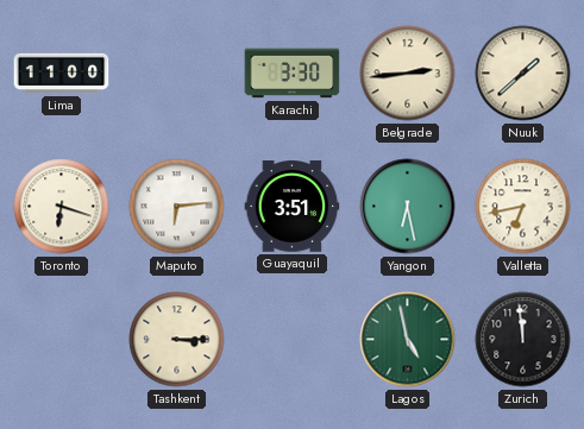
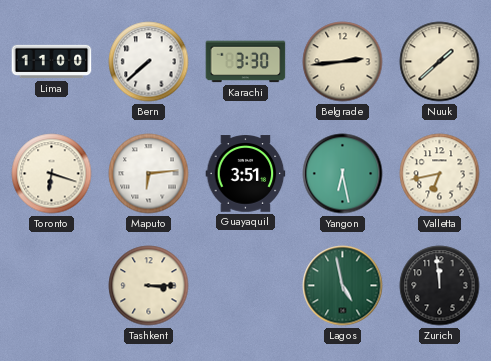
Bern: none -> 7:38 (149, 62)
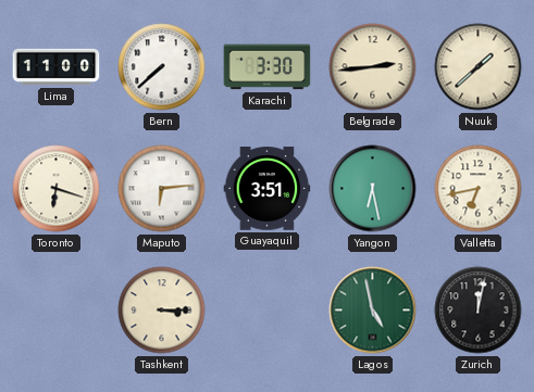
Zurich: 11:59 -> 12:02 (479, 311)
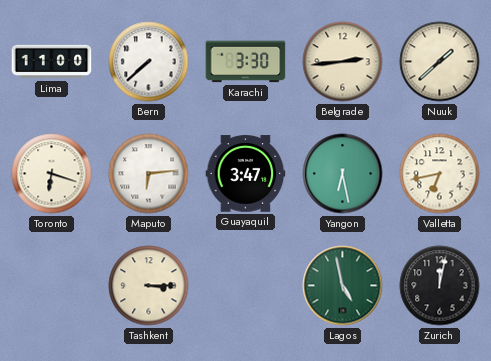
Guayaquil: 3:51 -> 3:47 (246, 174)
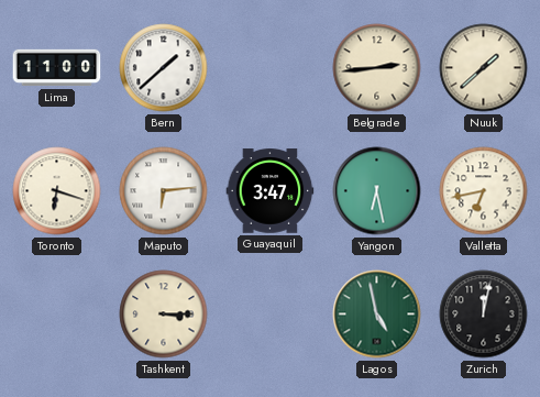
Bern: 7:38 -> 1:38 (164, 68)
Karachi: 3:30 -> none (246, 62)
